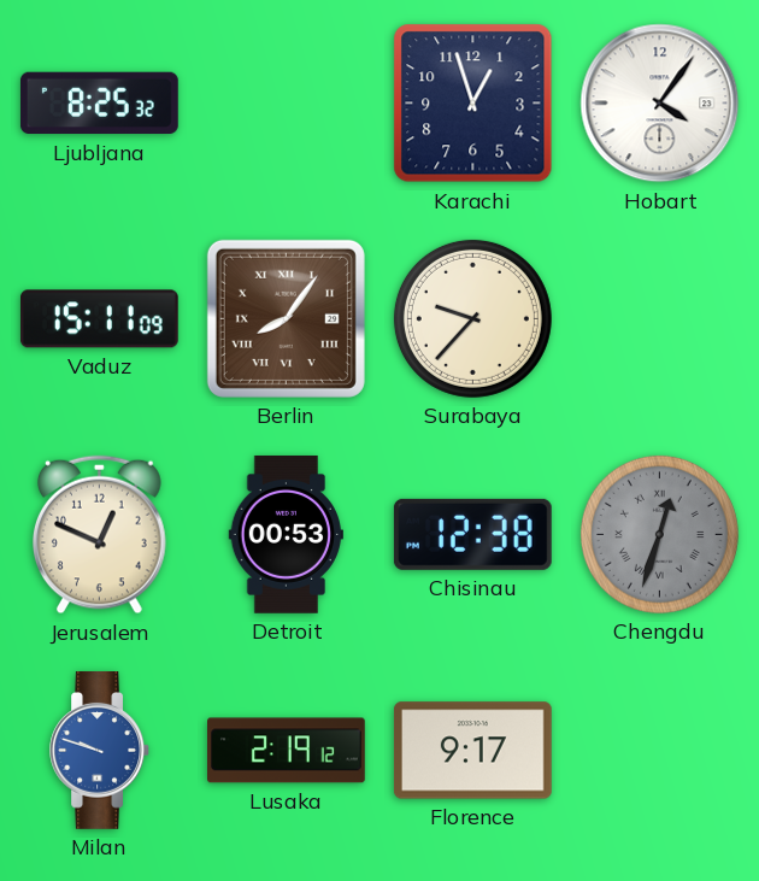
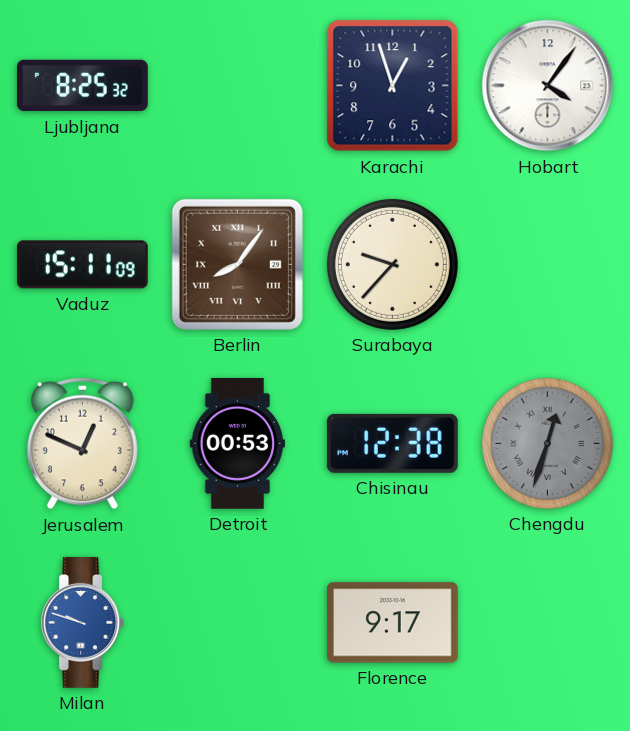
Lusaka: 2:19 -> none (287, 751)
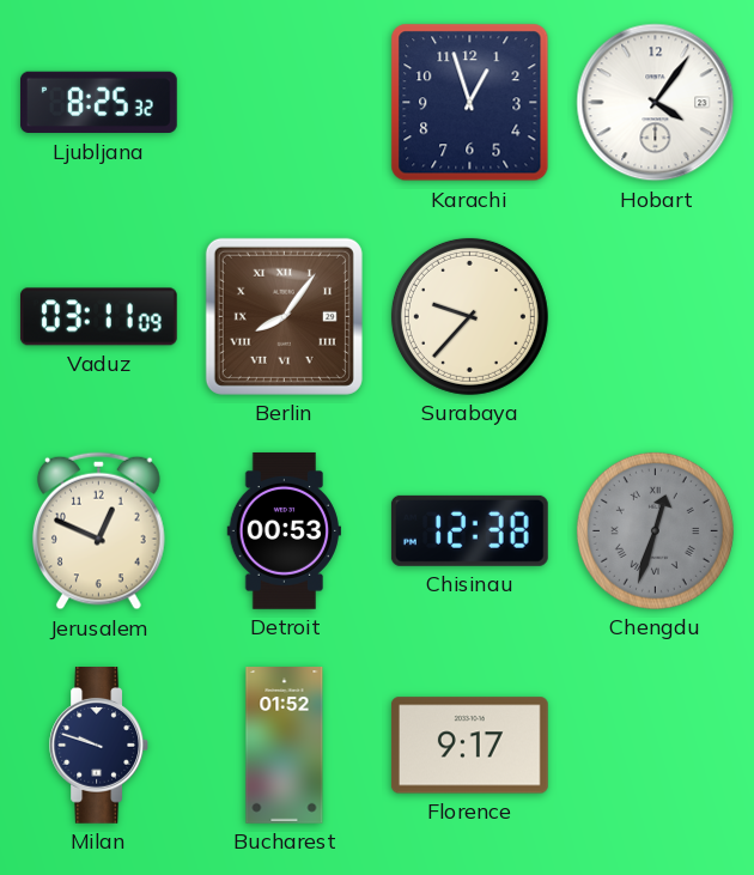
Vaduz: 15:11 -> 03:11 (98, 317)
Milan dial: blue -> navy (98, 746)
Bucharest: none -> 01:52 (285, 746)
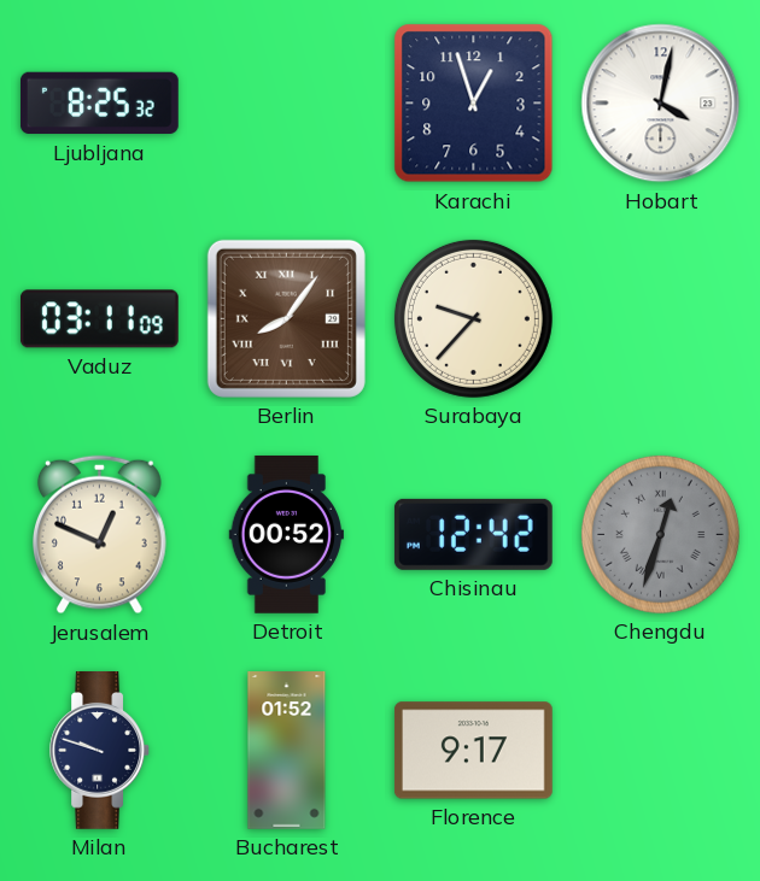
Hobart: 4:06 -> 4:02 (661, 104)
Detroit: 00:53 -> 00:52 (286, 535)
Chisinau: 12:38 -> 12:42 (473, 534)
